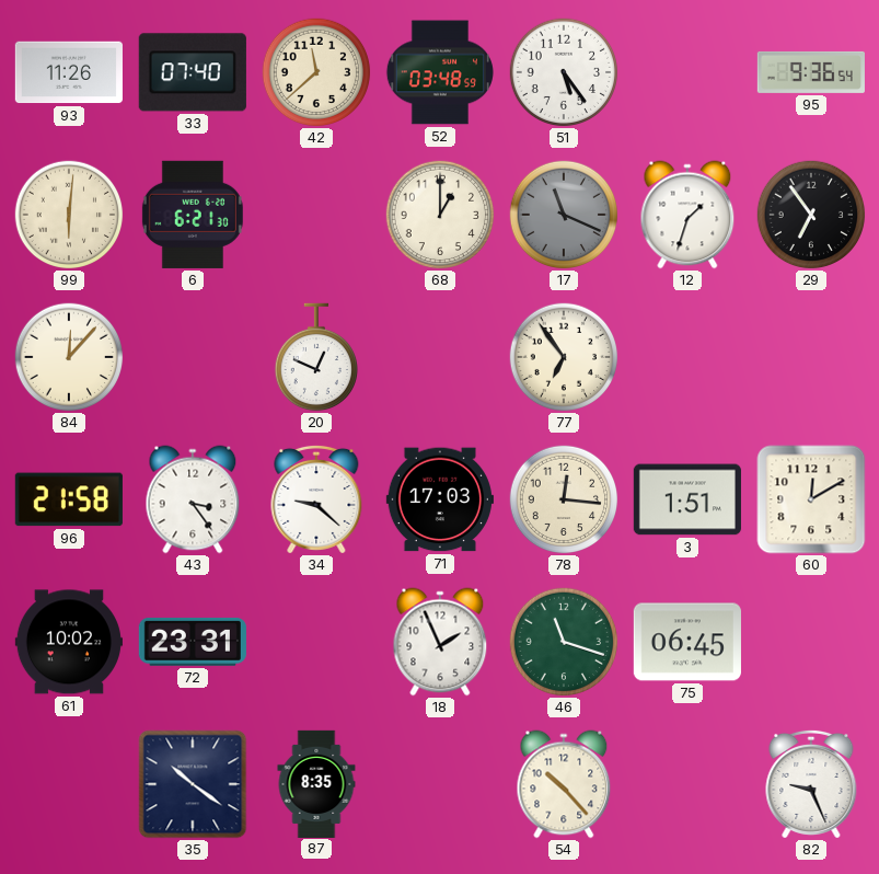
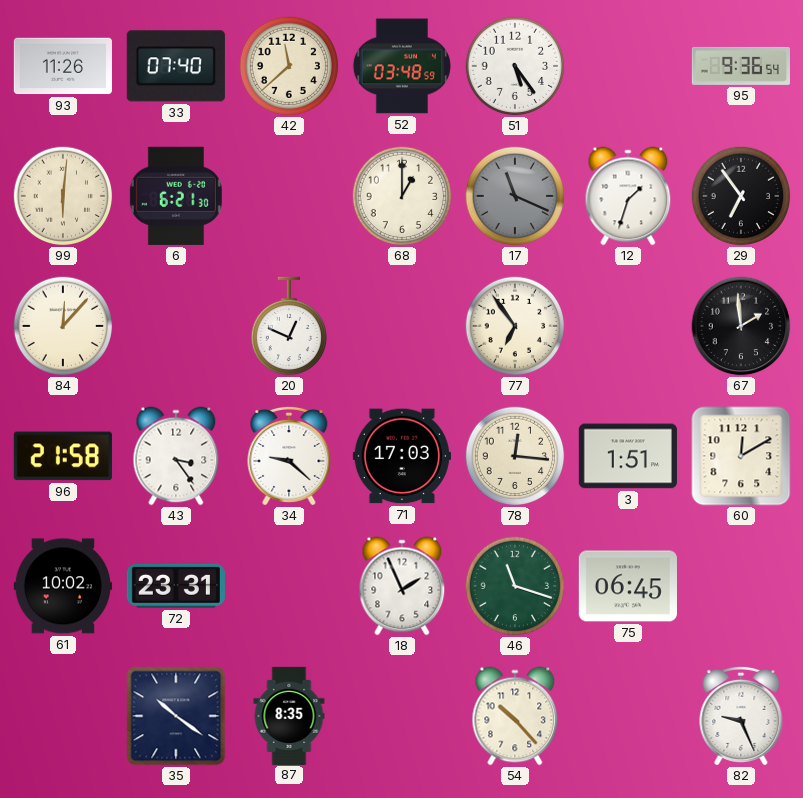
67: none -> 1:59 (741, 326)
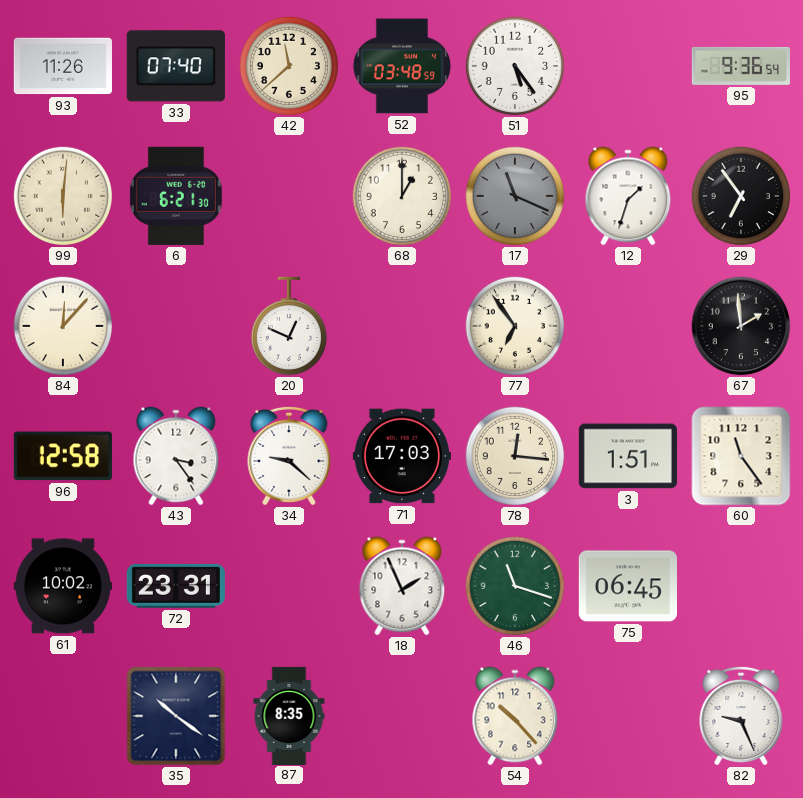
96: 21:58 -> 12:58 (63, 456)
60: 12:10 -> 11:24 (741, 456)
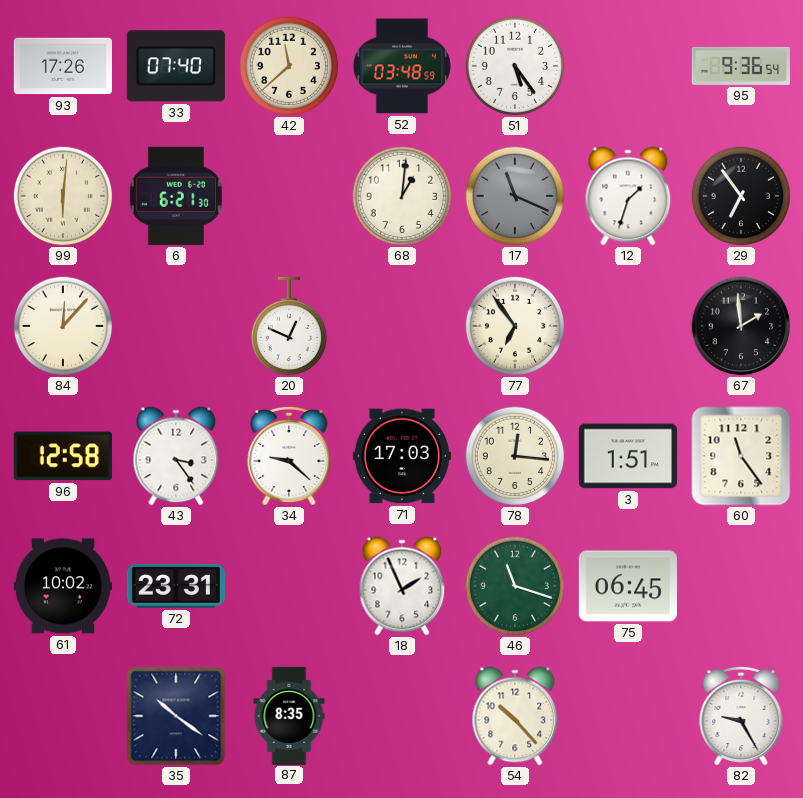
93: 11:26 -> 17:26 (63, 66)
68: 1:00 -> 1:01 (402, 196)
82: 9:26 -> 9:25 (741, 716)
